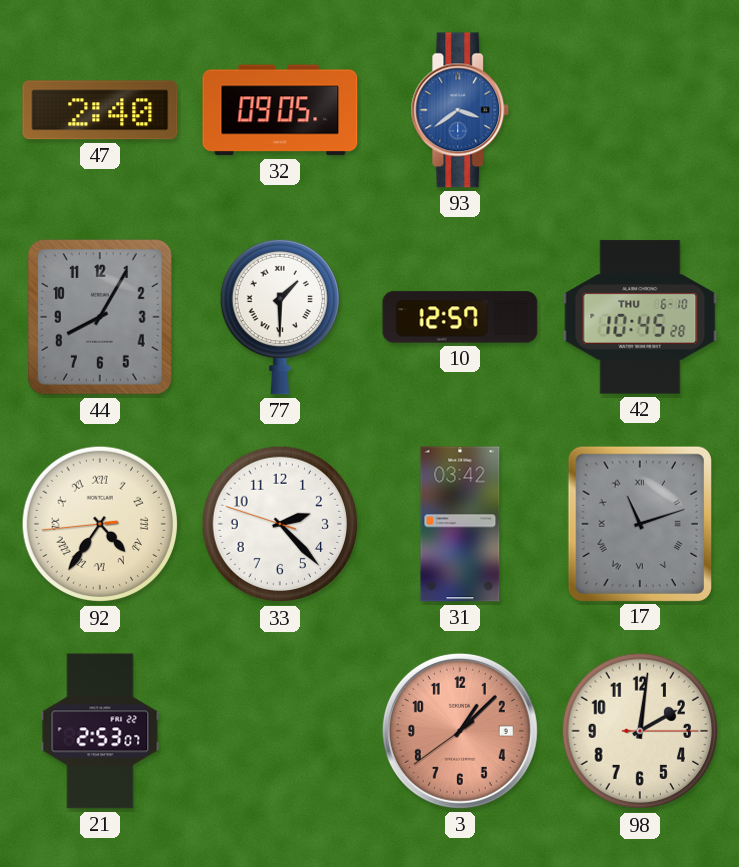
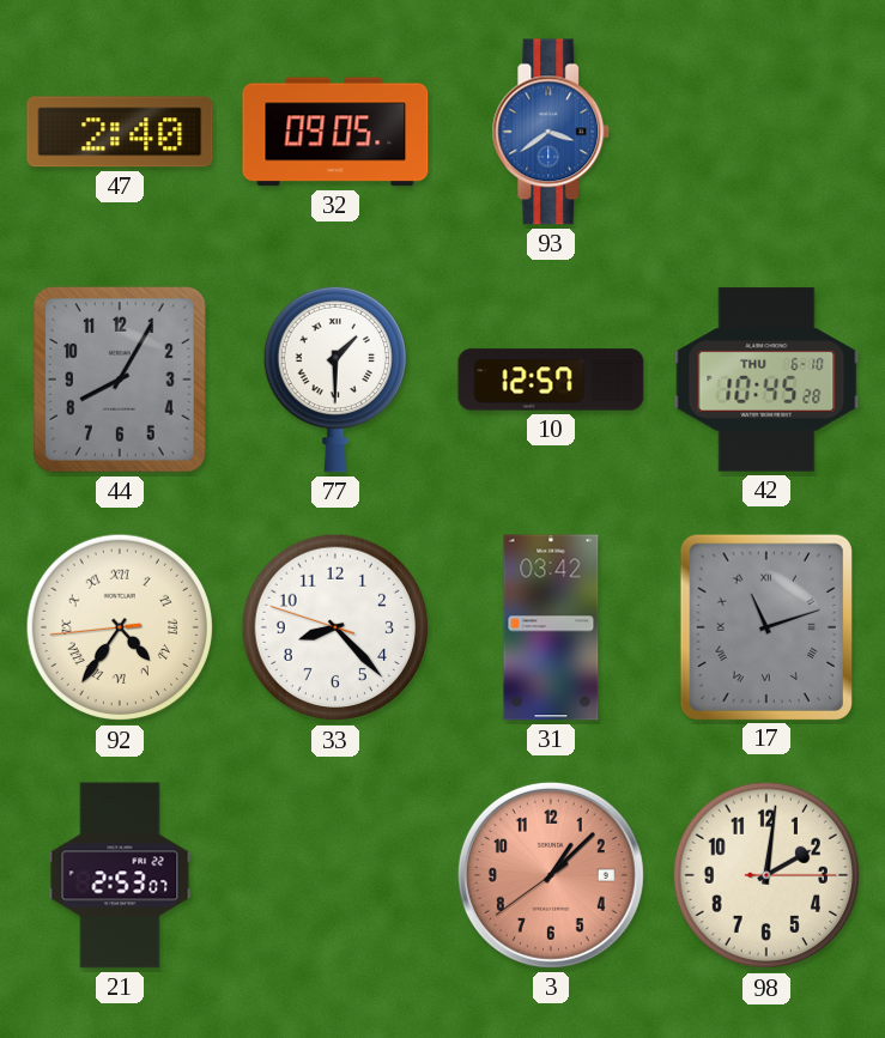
33: 2:22 -> 8:22 (335, 627)
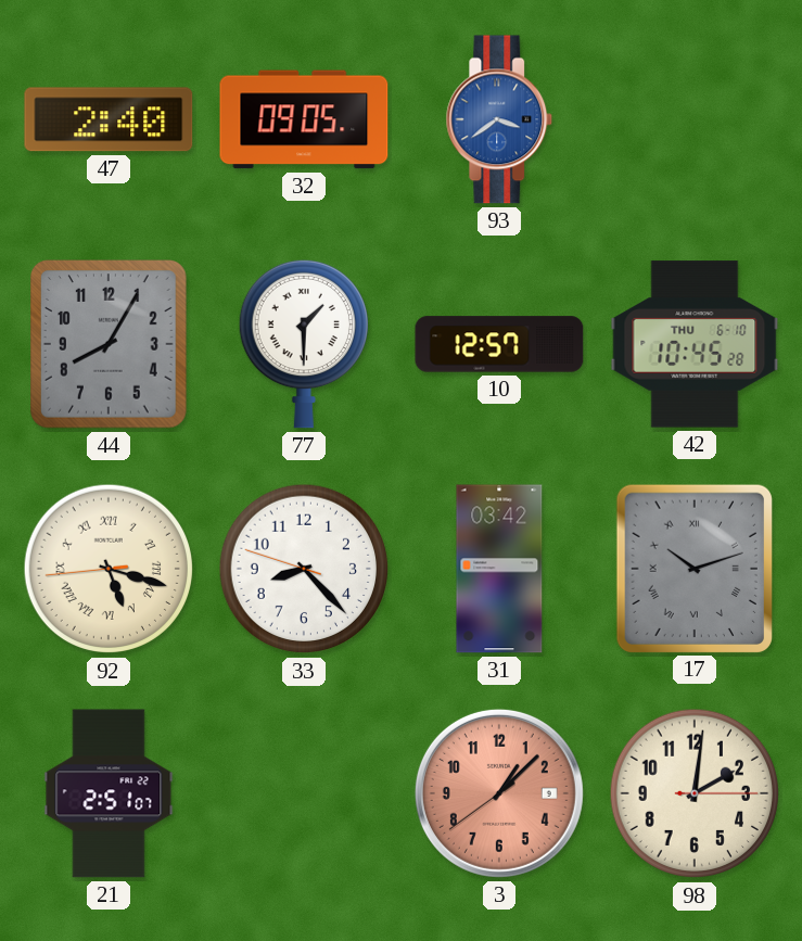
92: 4:35 -> 5:17 (109, 569)
17: 11:12 -> 10:12 (693, 568)
21: 2:53 -> 2:51 (109, 793)
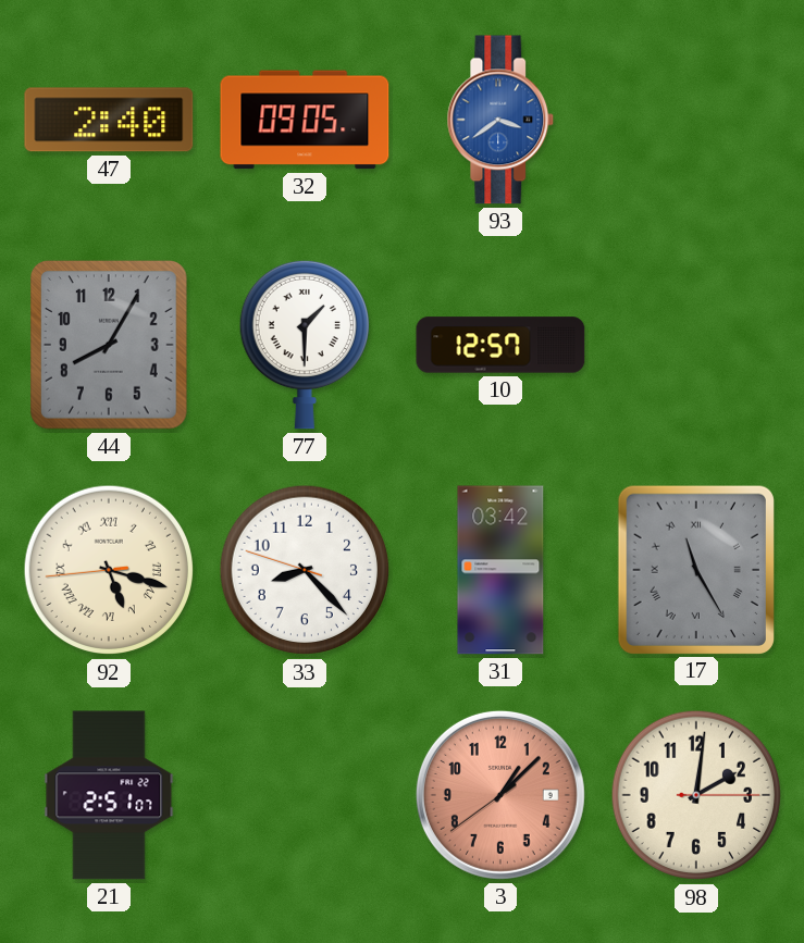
42: 10:45 -> none (695, 344)
17: 10:12 -> 11:25 (695, 569)
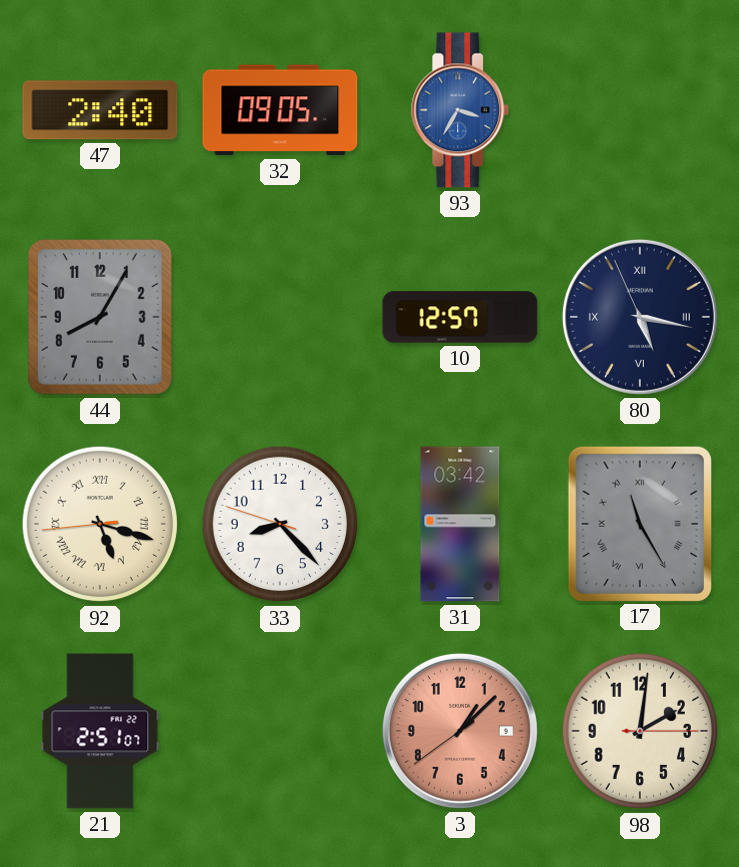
93: 3:39 -> 3:35 (460, 110)
77: 1:30 -> none (305, 345)
80: none -> 5:16 (640, 317)
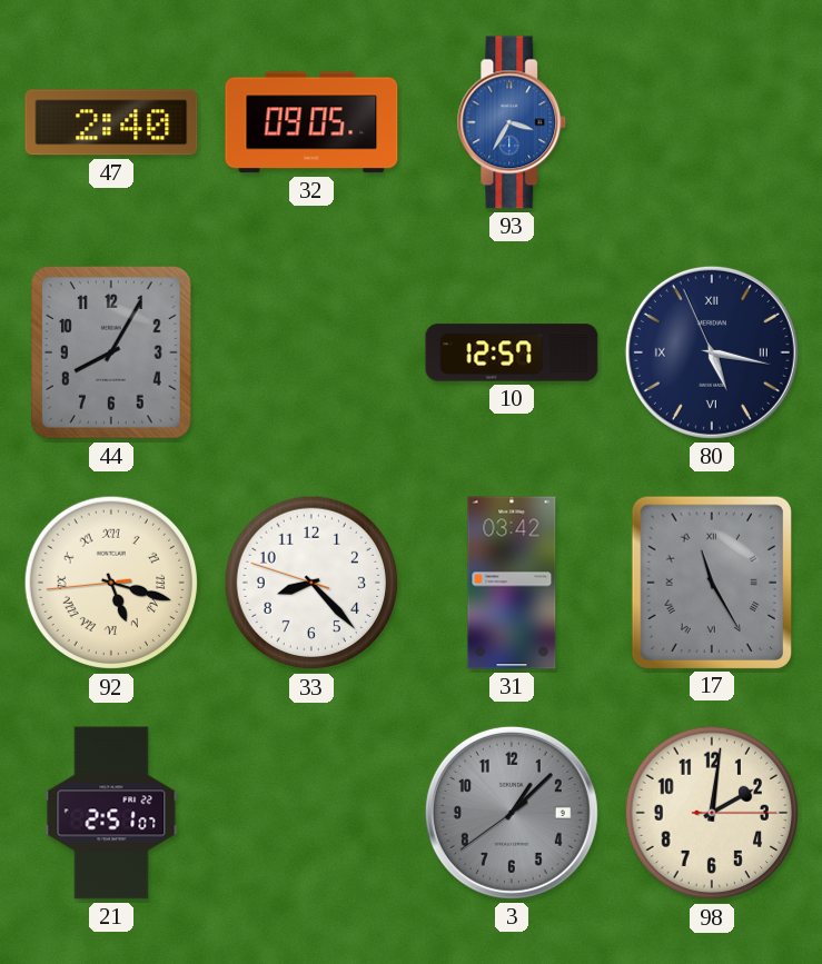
3 dial: salmon -> grey (512, 813)
